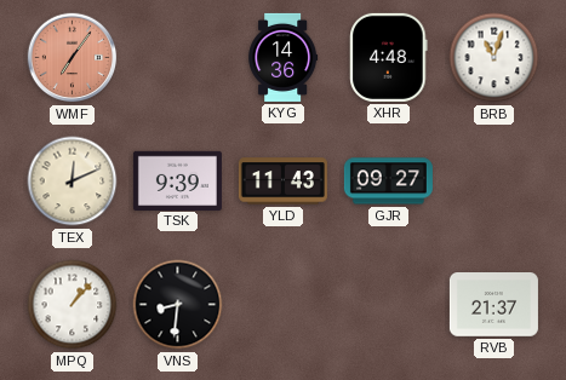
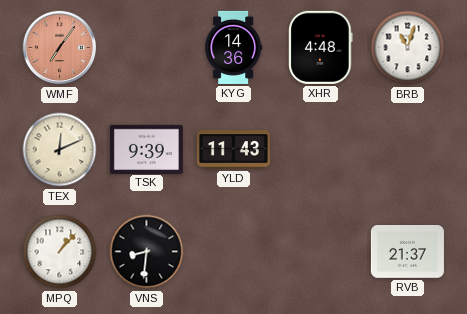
GJR: 09:27 -> none (388, 182)
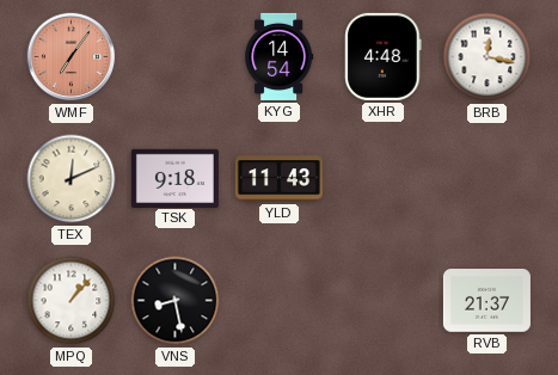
KYG: 14:36 -> 14:54 (280, 56)
BRB: 11:03 -> 12:17 (488, 57)
TSK: 9:39 -> 9:18 (174, 178)
VNS: 8:31 -> 8:28 (176, 301)
